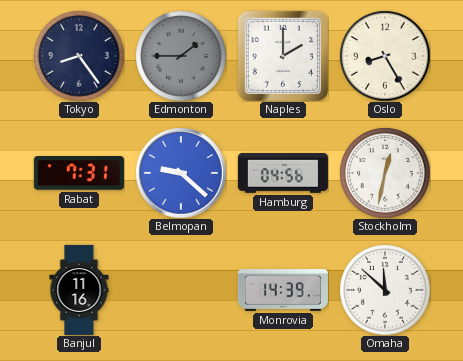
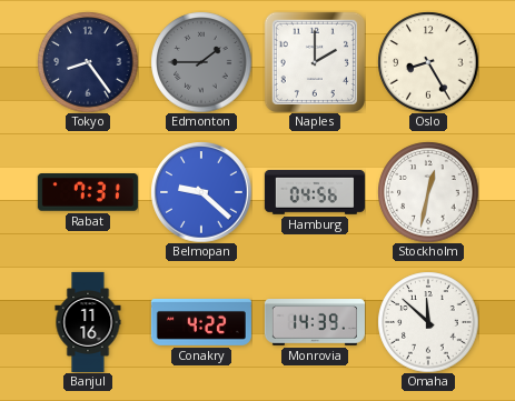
Conakry: none -> 4:22 (201, 322)
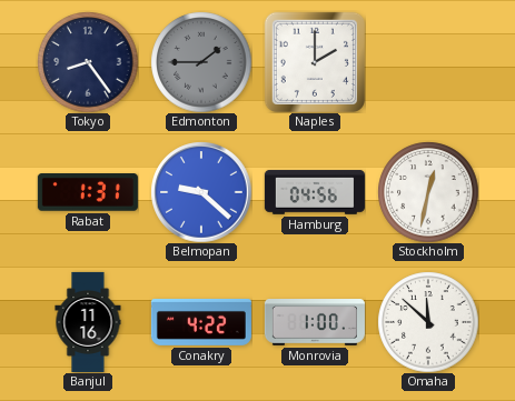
Oslo: 8:25 -> none (428, 62)
Rabat: 7:31 -> 1:31 (88, 192)
Monrovia: 14:39 -> 1:00 (315, 323)
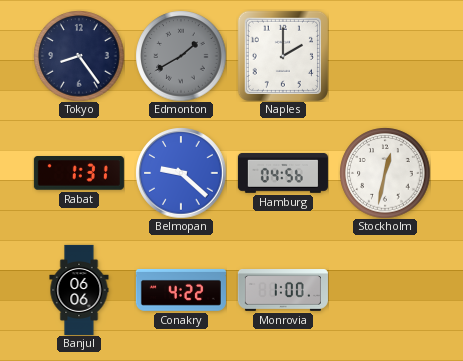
Edmonton: 1:45 -> 1:40 (181, 56)
Banjul: 11:16 -> 06:06 (79, 290)
Omaha: 11:52 -> none (428, 322)
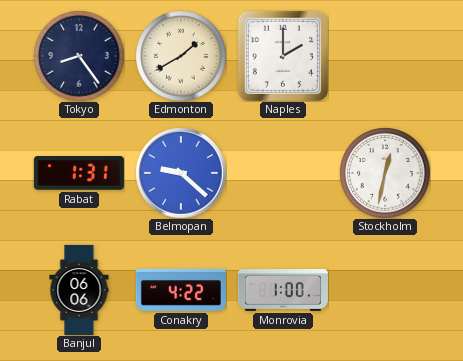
Edmonton dial: grey -> cream (181, 56)
Hamburg: 04:56 -> none (283, 173)
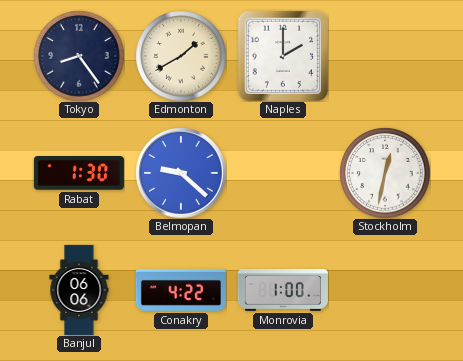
Rabat: 1:31 -> 1:30 (79, 173)
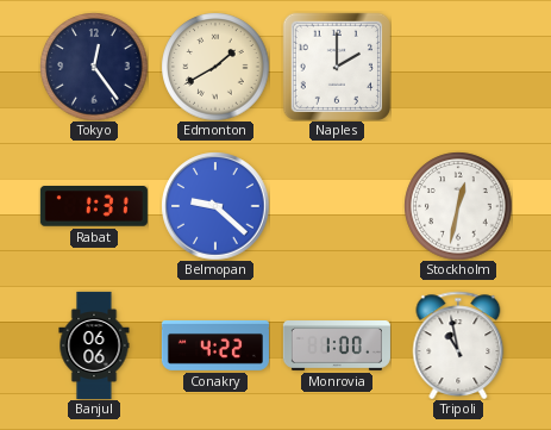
Tokyo: 8:24 -> 12:24 (94, 67)
Rabat: 1:30 -> 1:31 (94, 206)
Tripoli: none -> 10:58 (458, 345)
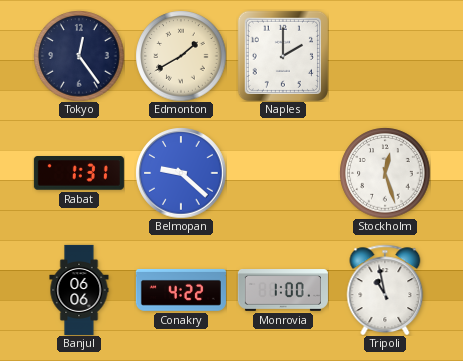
Stockholm: 12:32 -> 12:27 (385, 173)
